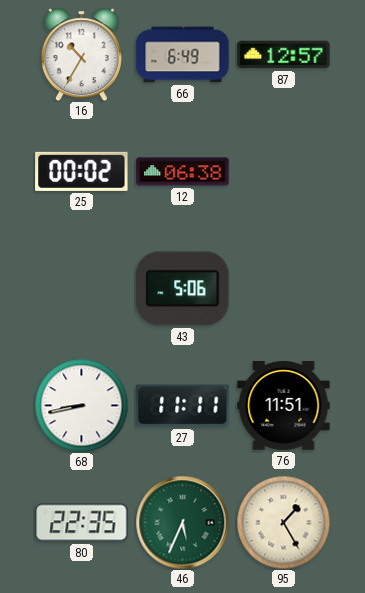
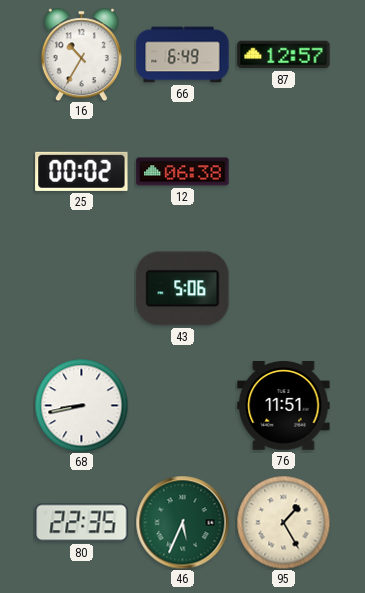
27: 11:11 -> none (183, 406)
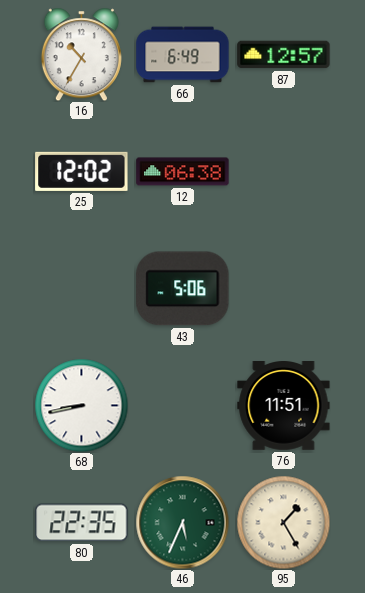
25: 00:02 -> 12:02 (82, 171)
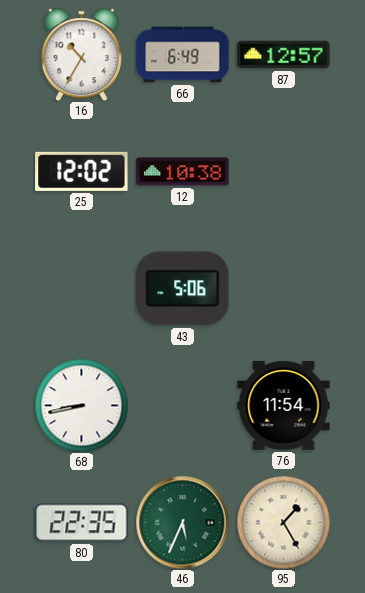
12: 06:38 -> 10:38 (183, 172)
76: 11:51 -> 11:54 (284, 406)
